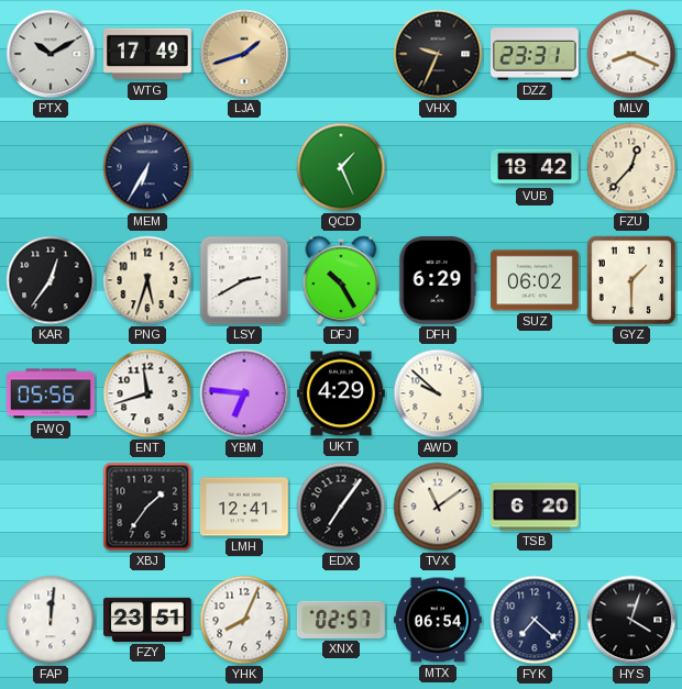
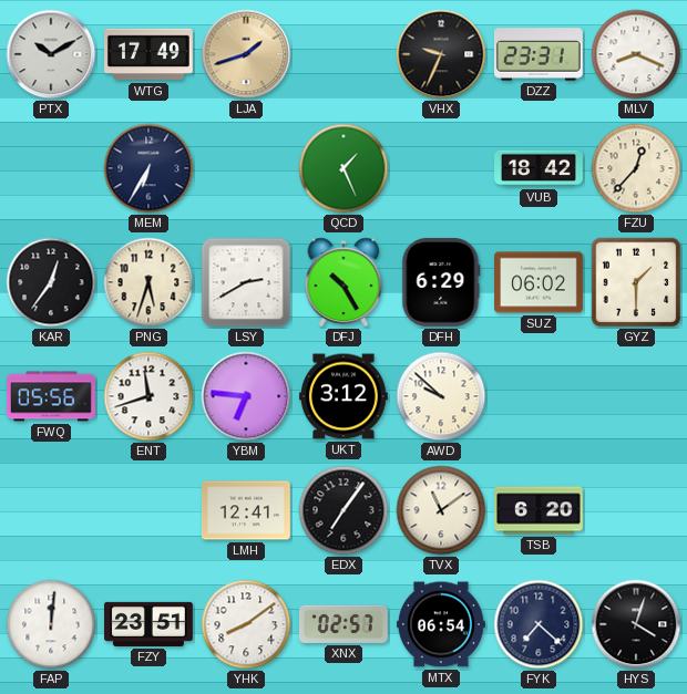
UKT: 4:29 -> 3:12 (343, 396)
XBJ: 1:36 -> none (147, 507)
YHK: 8:04 -> 8:09 (246, 624)
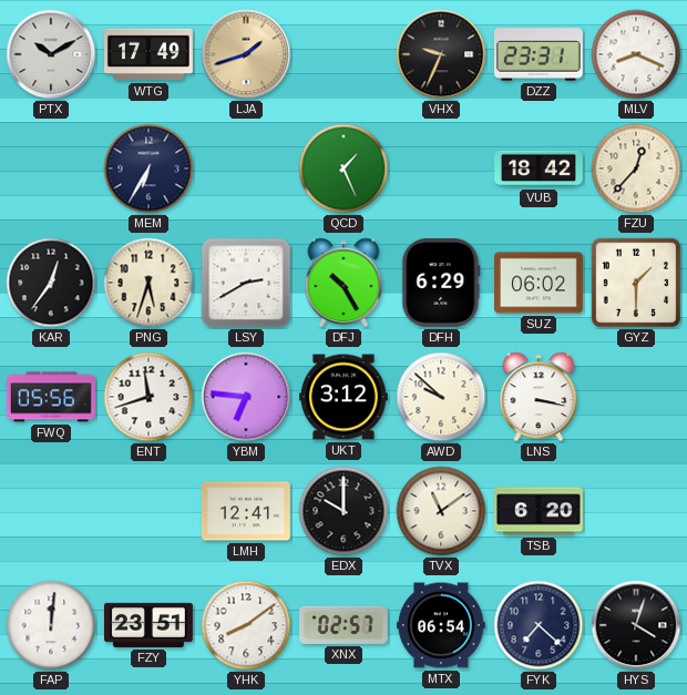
LNS: none -> 3:17 (539, 397)
EDX: 7:06 -> 10:00 (343, 511)
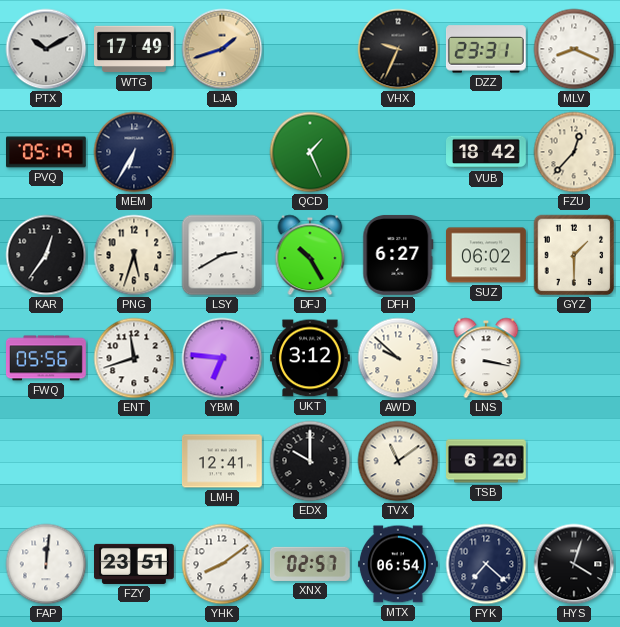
PVQ: none -> 05:19 (47, 152)
DFH: 6:29 -> 6:27 (398, 255)
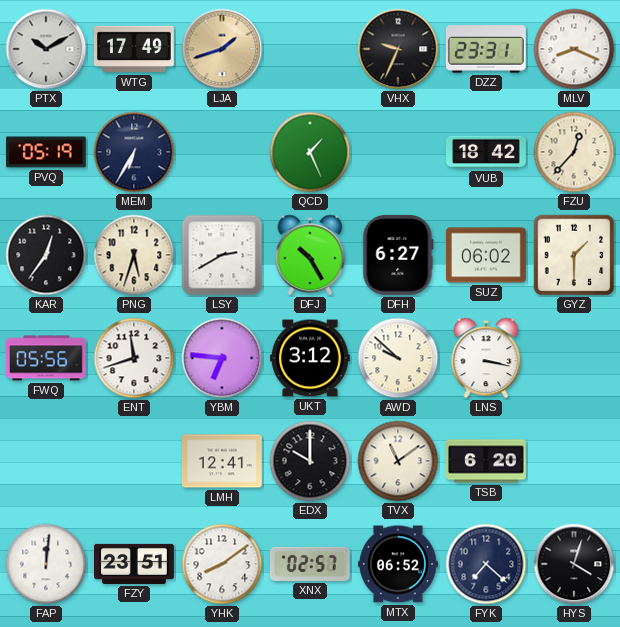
MTX: 06:54 -> 06:52 (398, 564)
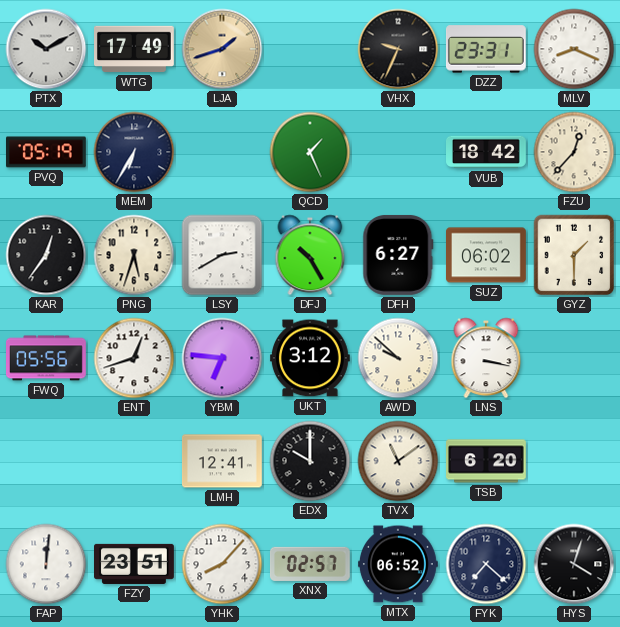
ENT: 11:42 -> 12:42 (134, 358)
YHK: 8:09 -> 8:07 (222, 564)
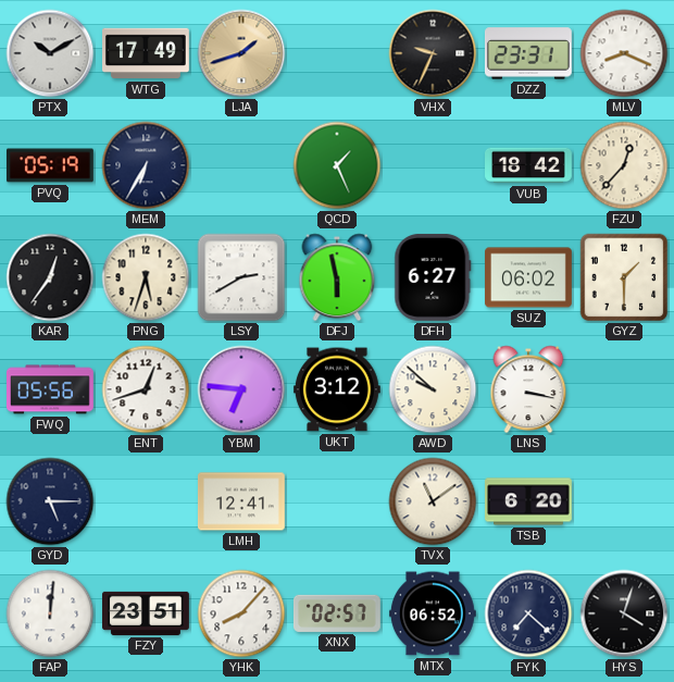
DFJ: 10:25 -> 5:58 (337, 277)
GYD: none -> 5:15 (50, 501)
EDX: 10:00 -> none (310, 461)
